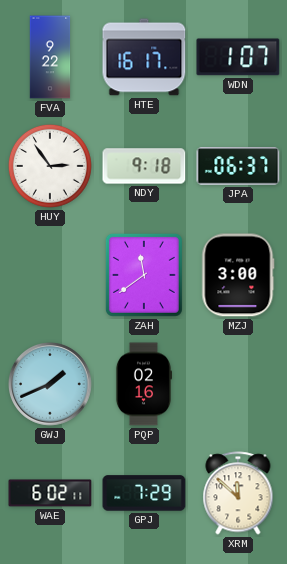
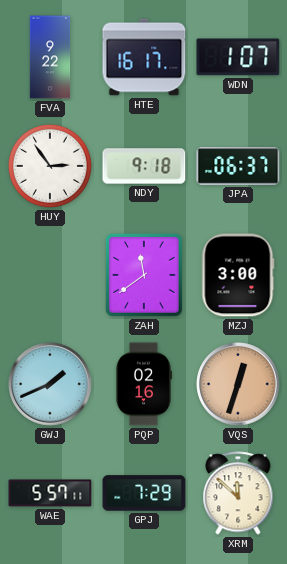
VQS: none -> 12:33 (238, 384)
WAE: 6:02 -> 5:57 (50, 493)
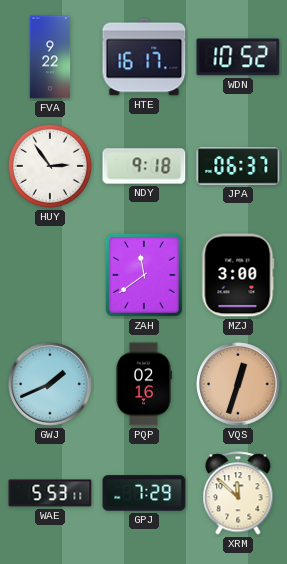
WDN: 1:07 -> 10:52 (238, 57)
WAE: 5:57 -> 5:53 (50, 493)
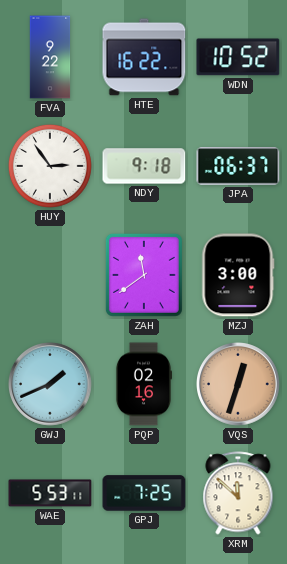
HTE: 16:17 -> 16:22 (144, 57)
GPJ: 7:29 -> 7:25 (144, 493)
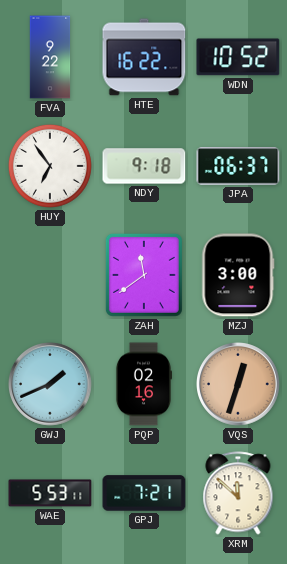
HUY: 2:54 -> 6:54 (50, 166)
GPJ: 7:25 -> 7:21 (144, 493)
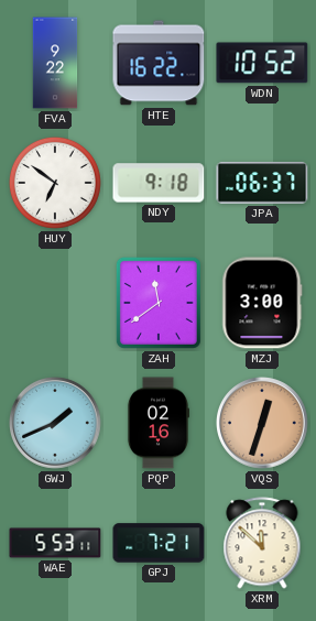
HUY: 6:54 -> 6:51 (55, 183)
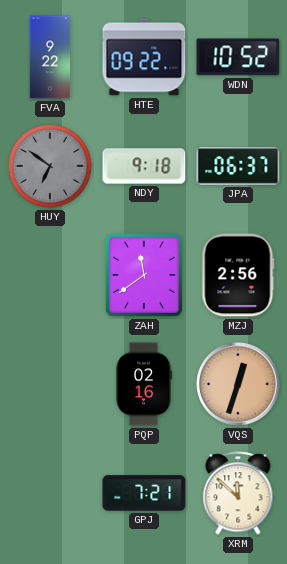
HTE: 16:22 -> 09:22 (144, 57)
HUY dial: white -> grey (50, 166)
MZJ: 3:00 -> 2:56 (238, 275)
GWJ: 1:41 -> none (55, 423)
WAE: 5:53 -> none (55, 543)
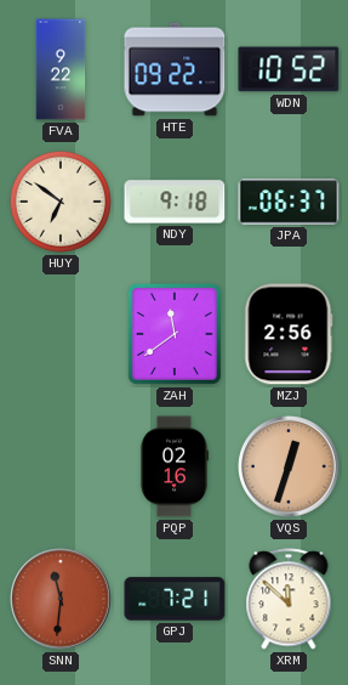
HUY dial: grey -> cream (61, 202)
SNN: none -> 11:31 (61, 599)
